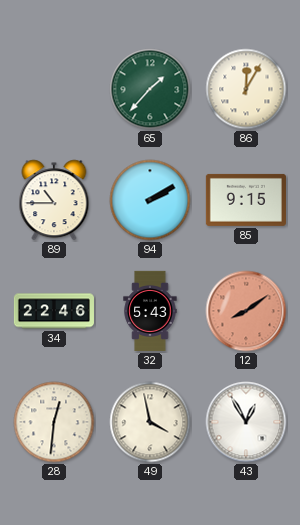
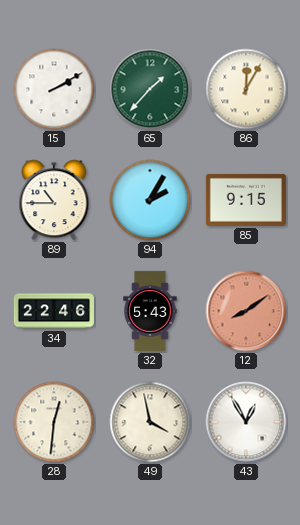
15: none -> 2:10 (54, 89)
94: 2:10 -> 2:05 (150, 200)
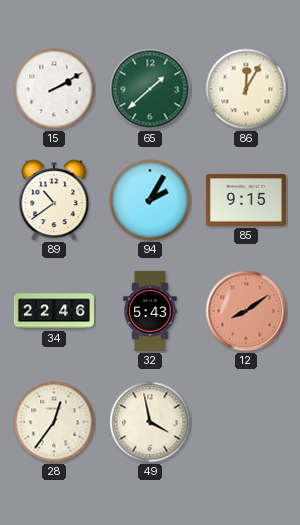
65: 1:37 -> 1:38 (150, 89)
89: 10:45 -> 10:39 (54, 200)
28: 12:31 -> 12:36 (54, 422)
43: 12:55 -> none (246, 422)
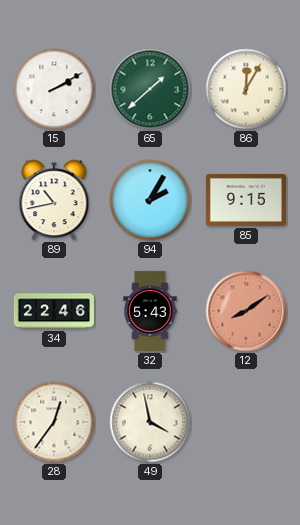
89: 10:39 -> 10:43 (54, 200)
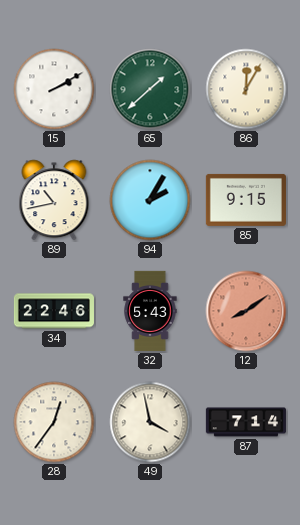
87: none -> 7:14 (246, 422)
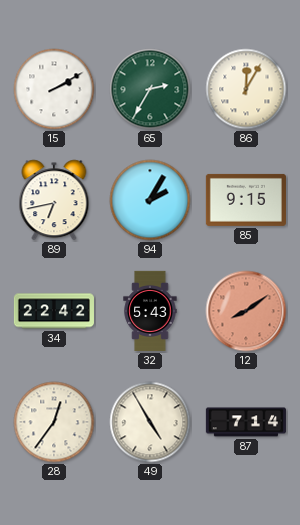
65: 1:38 -> 2:35 (150, 89)
89: 10:43 -> 6:43 (54, 200)
34: 22:46 -> 22:42 (54, 311)
49: 3:58 -> 4:55 (150, 422)
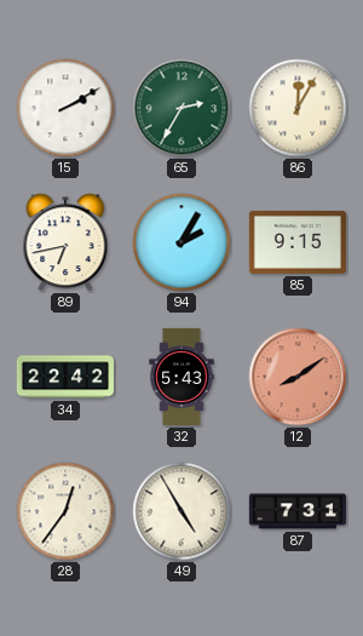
87: 7:14 -> 7:31 (298, 511)
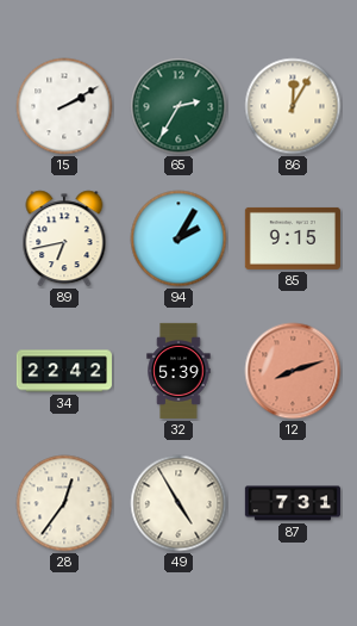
32: 5:43 -> 5:39 (178, 371)
12: 8:09 -> 8:12 (293, 371)
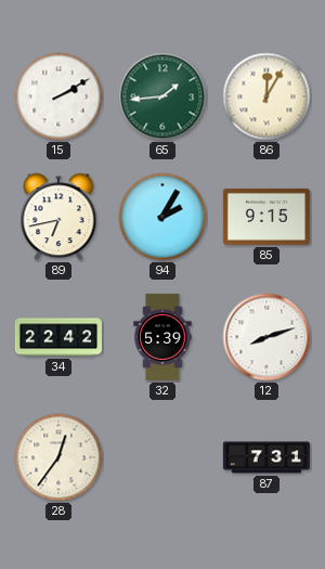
65: 2:35 -> 1:44 (162, 96)
12 dial: salmon -> white (266, 337)
49: 4:55 -> none (178, 503)
